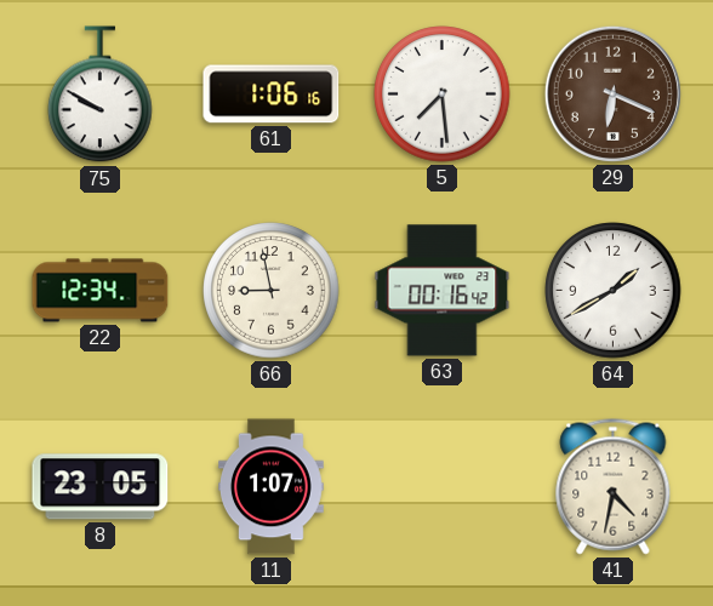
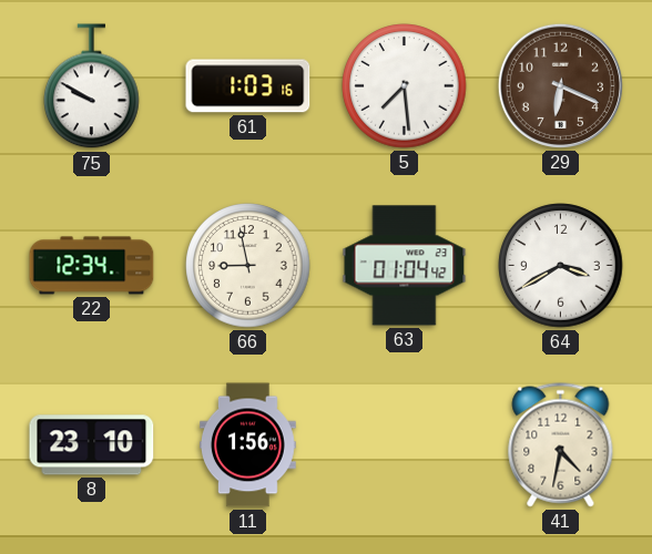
61: 1:06 -> 1:03 (248, 86)
63: 00:16 -> 01:04 (405, 266)
64: 1:40 -> 3:40 (561, 266)
8: 23:05 -> 23:10 (92, 445)
11: 1:07 -> 1:56 (248, 445)
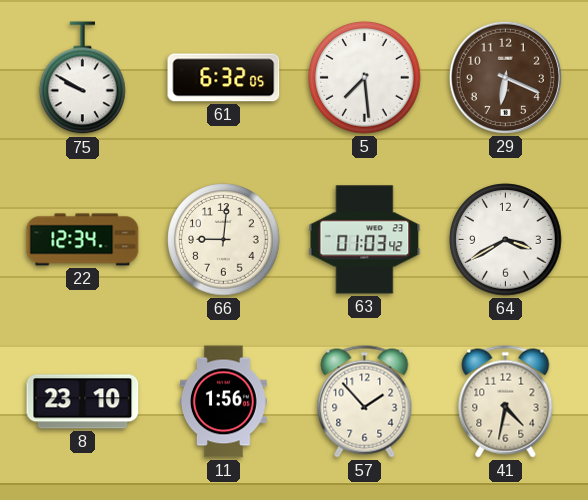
61: 1:03 -> 6:32 (224, 78)
66: 8:58 -> 9:01 (224, 240)
63: 01:04 -> 01:03 (365, 240)
57: none -> 1:53 (365, 402)
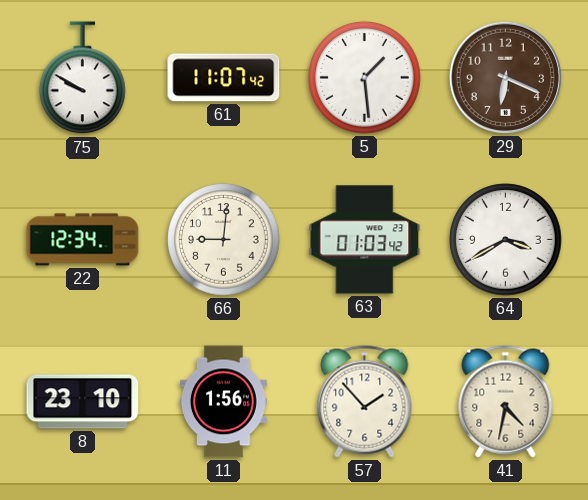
61: 6:32 -> 11:07 (224, 78)
5: 7:29 -> 1:29 (365, 78)
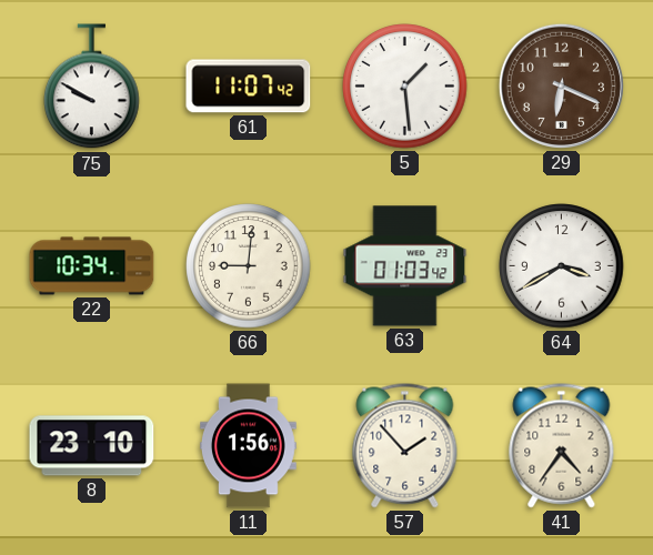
22: 12:34 -> 10:34 (92, 266)
41: 4:32 -> 4:36 (562, 446)
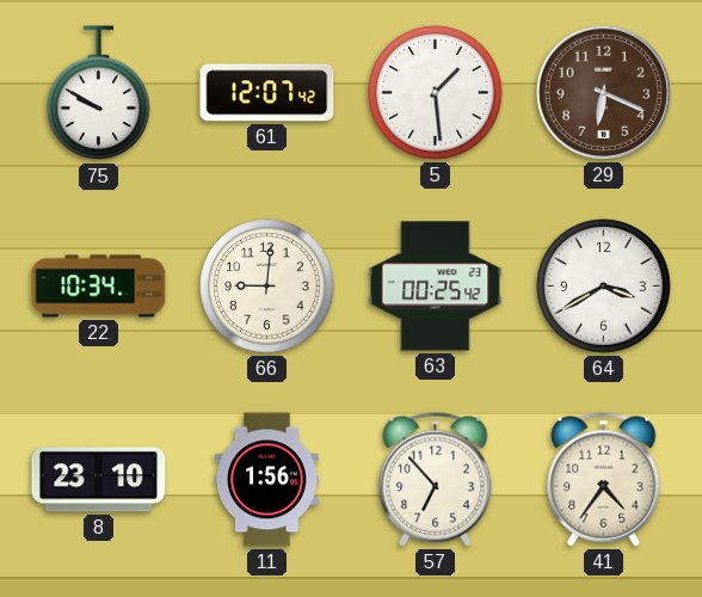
61: 11:07 -> 12:07 (267, 93)
63: 01:03 -> 00:25 (436, 287)
57: 1:53 -> 6:53 (436, 480)
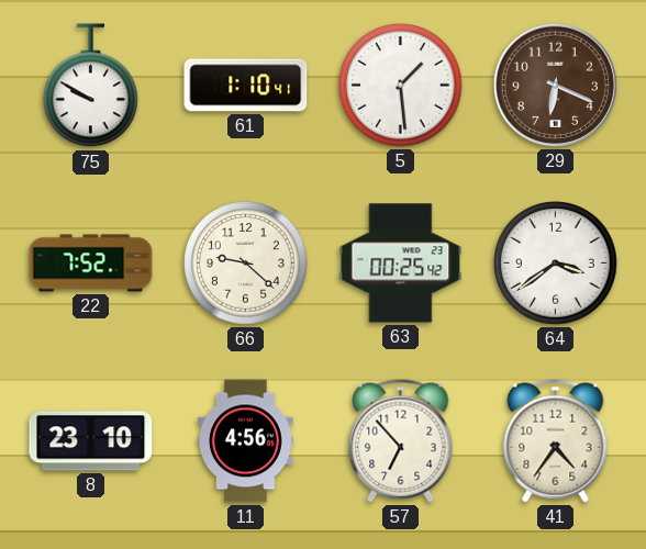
61: 12:07 -> 1:10 (246, 86)
22: 10:34 -> 7:52 (91, 264)
66: 9:01 -> 9:22 (246, 264)
64: 3:40 -> 3:39 (556, 264)
11: 1:56 -> 4:56 (246, 441)
